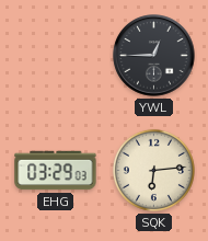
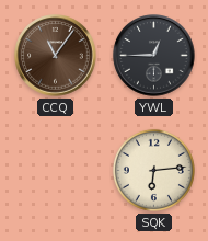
CCQ: none -> 11:06 (56, 56)
EHG: 03:29 -> none (56, 171)
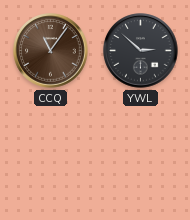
YWL: 12:45 -> 2:52 (141, 51)
SQK: 6:14 -> none (153, 170)
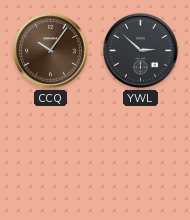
CCQ: 11:06 -> 10:06 (51, 51)
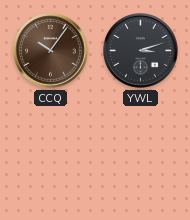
YWL: 2:52 -> 3:12 (141, 51)
